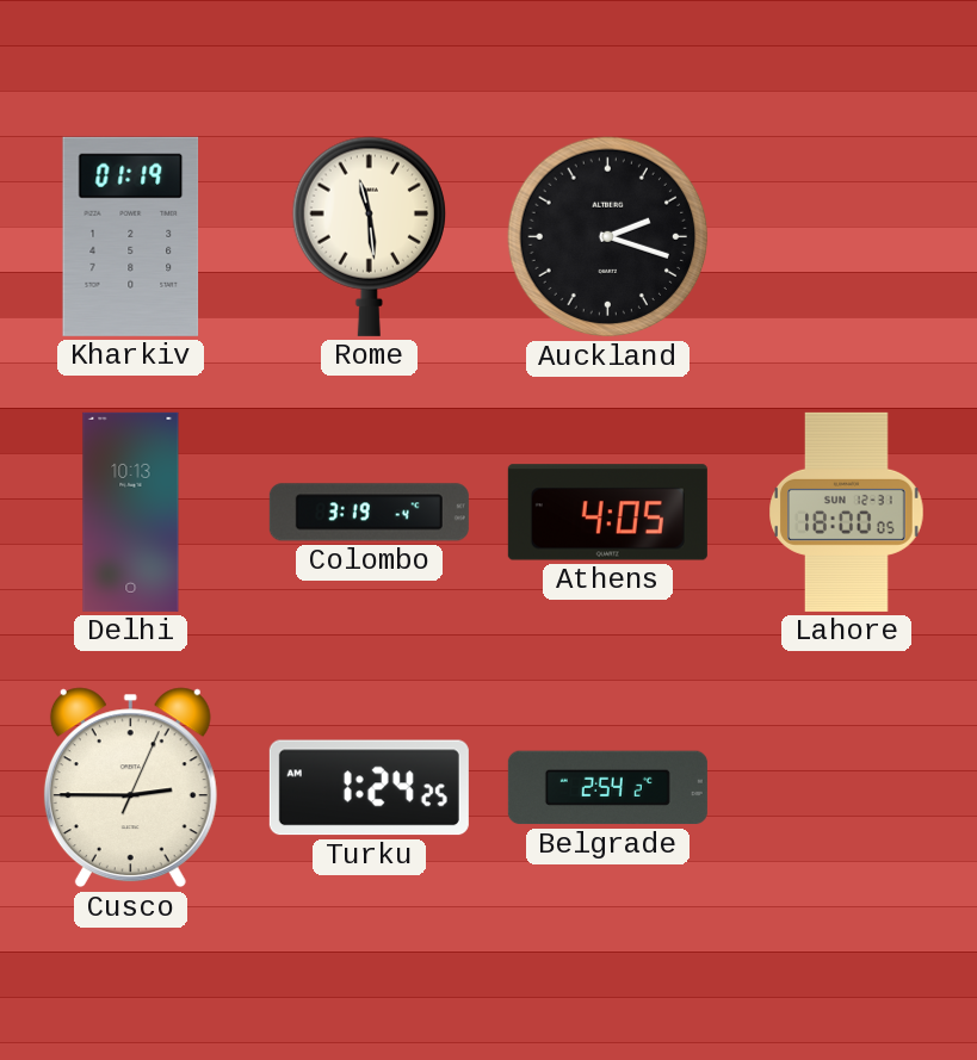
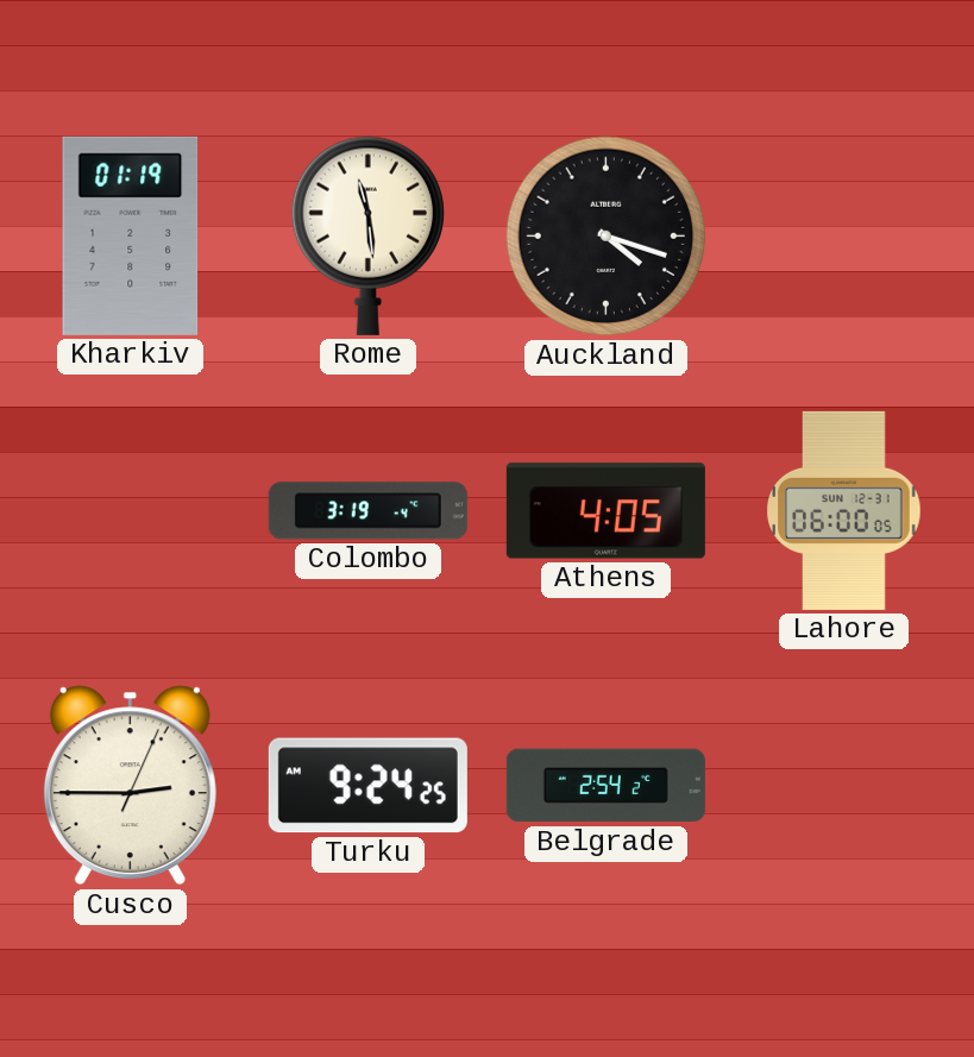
Auckland: 2:18 -> 4:18 (607, 237)
Delhi: 10:13 -> none (131, 512)
Lahore: 18:00 -> 06:00 (844, 510)
Turku: 1:24 -> 9:24 (367, 786)
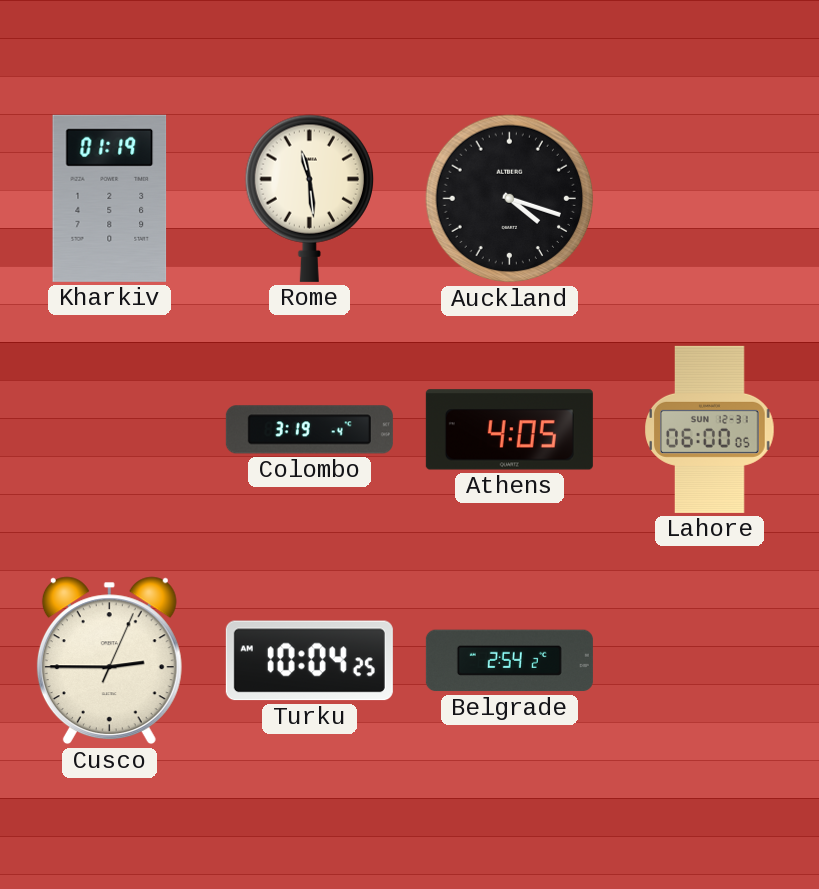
Turku: 9:24 -> 10:04 (309, 661)
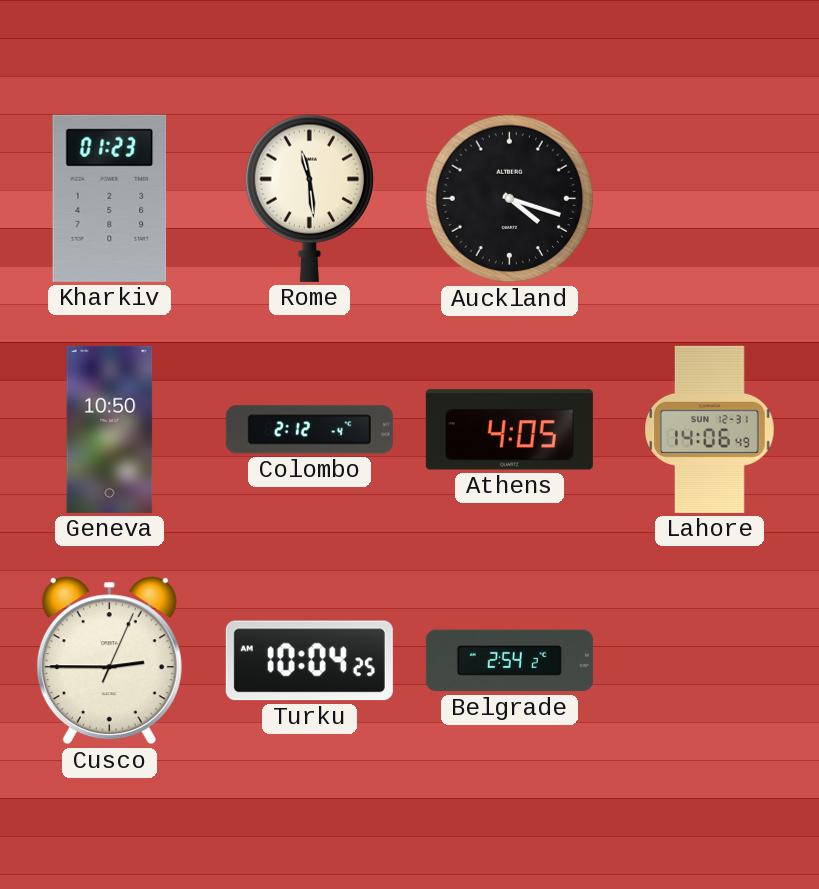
Kharkiv: 01:19 -> 01:23 (110, 198)
Geneva: none -> 10:50 (110, 429)
Colombo: 3:19 -> 2:12 (309, 430)
Lahore: 06:00 -> 14:06 (710, 429)
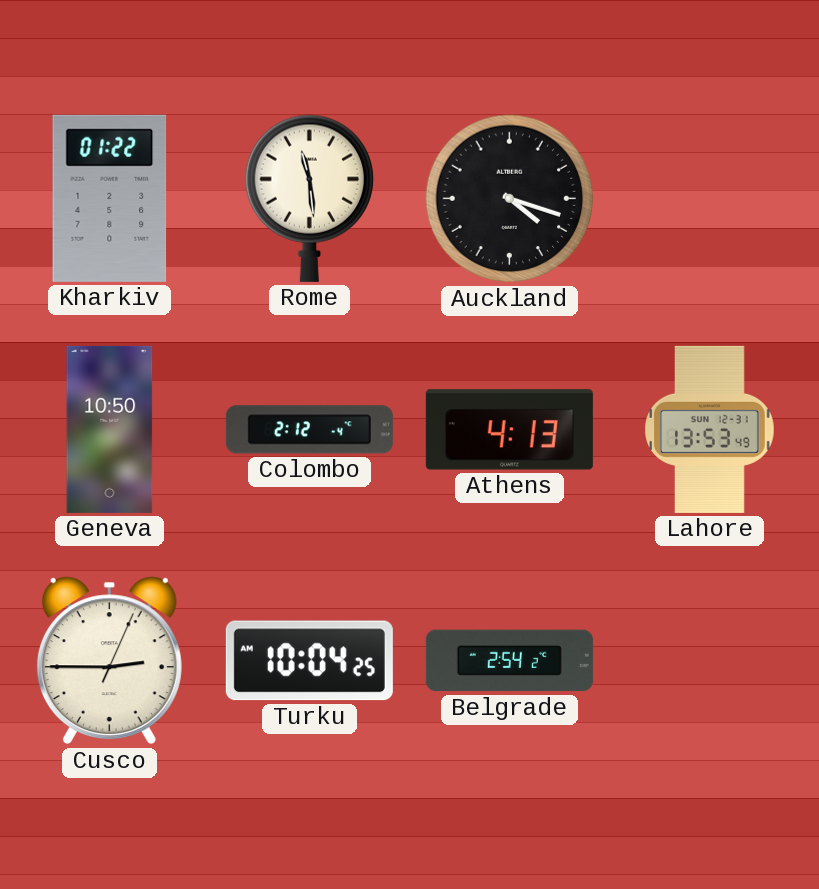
Kharkiv: 01:23 -> 01:22 (110, 198)
Athens: 4:05 -> 4:13 (509, 430)
Lahore: 14:06 -> 13:53 (710, 429)
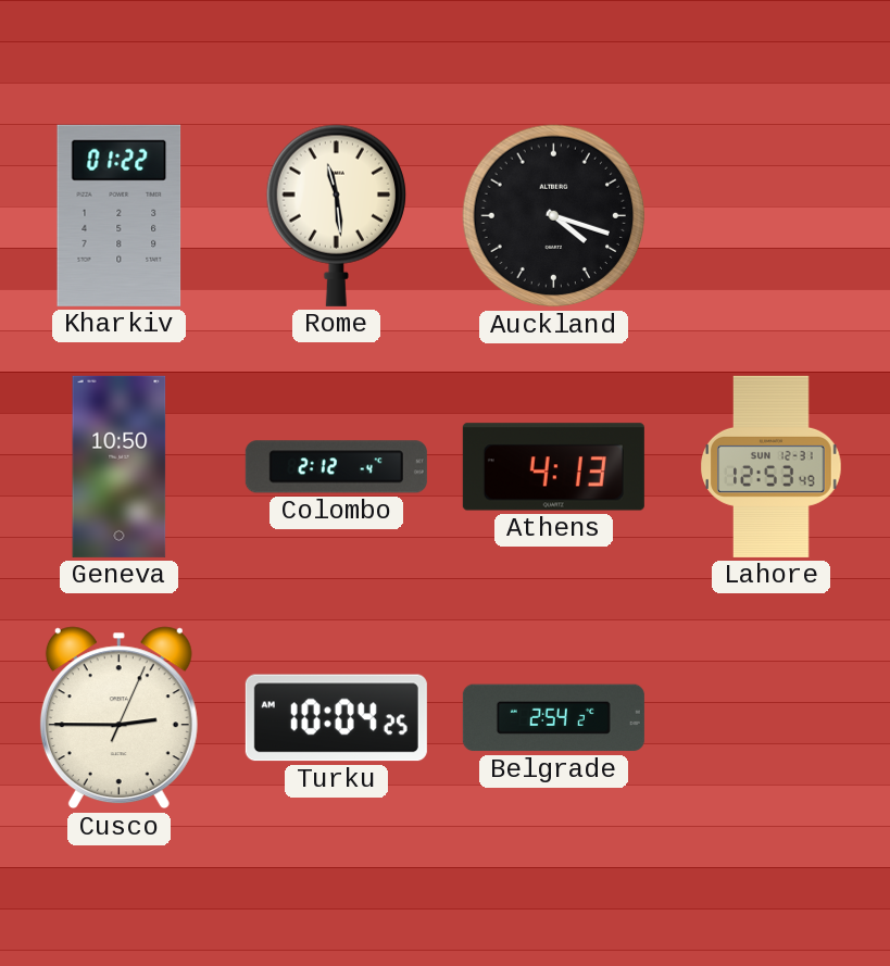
Lahore: 13:53 -> 12:53 (772, 466)
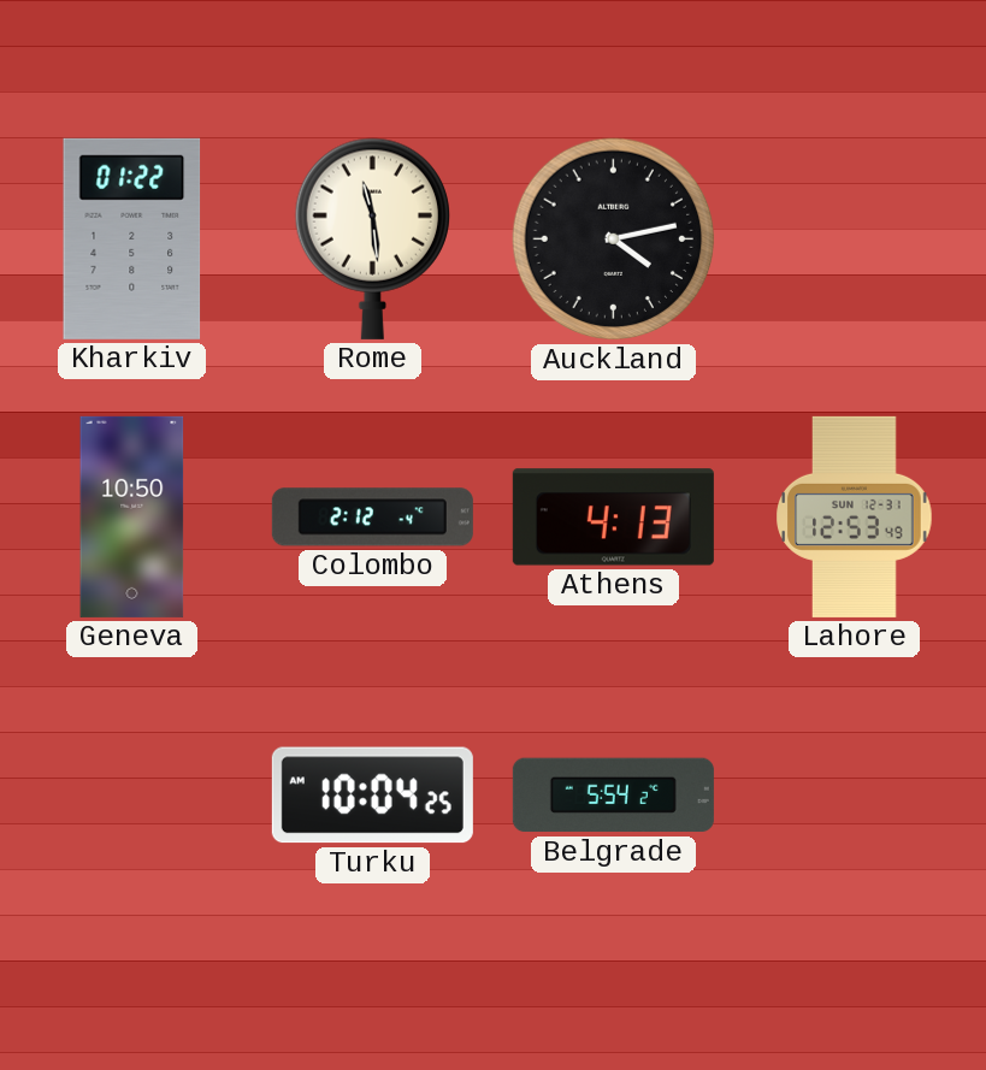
Auckland: 4:18 -> 4:13 (614, 240)
Cusco: 2:45 -> none (118, 718)
Belgrade: 2:54 -> 5:54 (613, 796)
